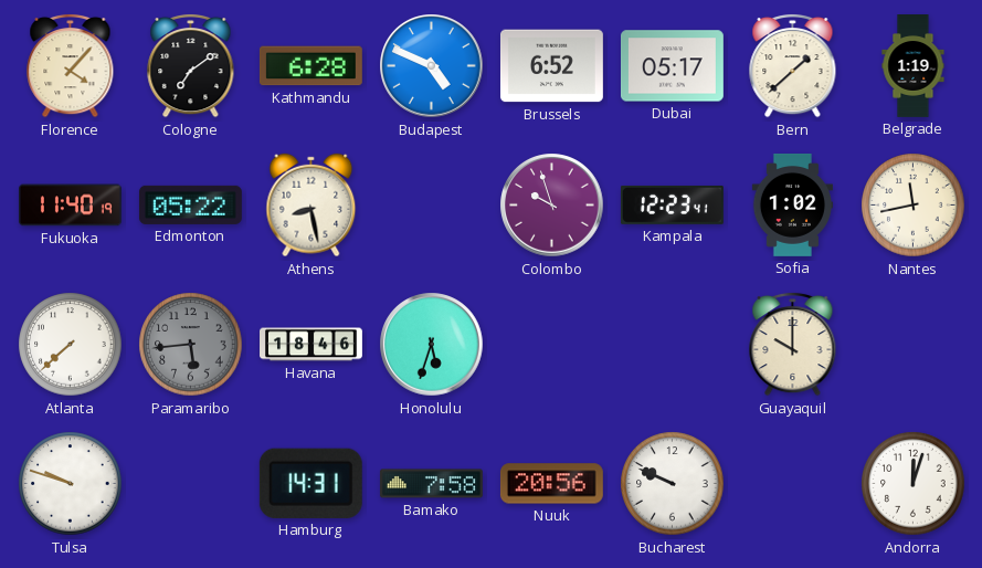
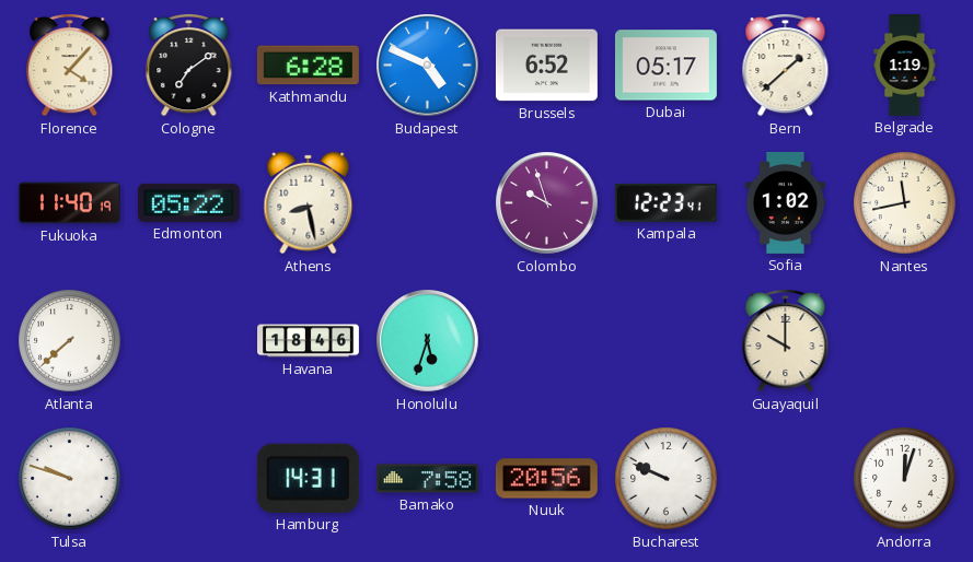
Paramaribo: 5:44 -> none (191, 345)
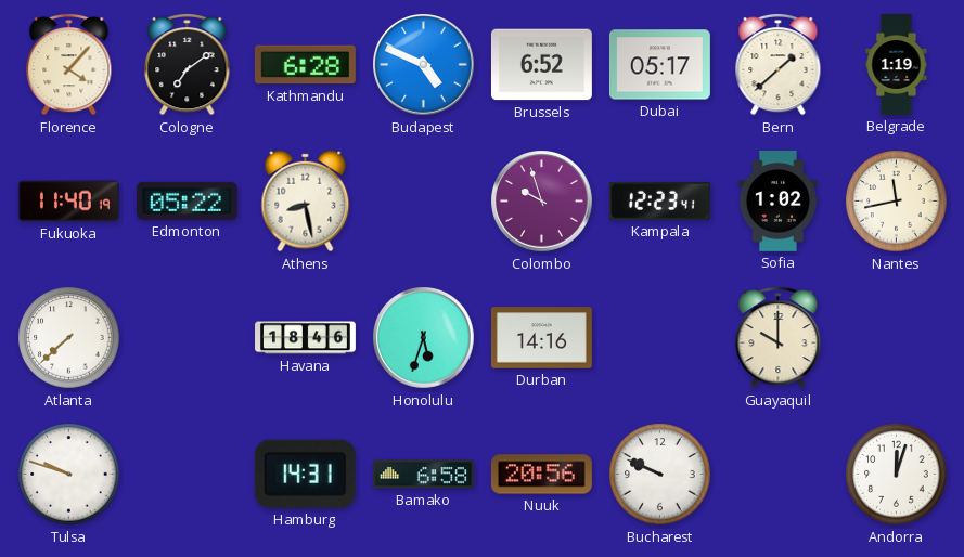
Durban: none -> 14:16 (541, 338)
Bamako: 7:58 -> 6:58 (423, 475)
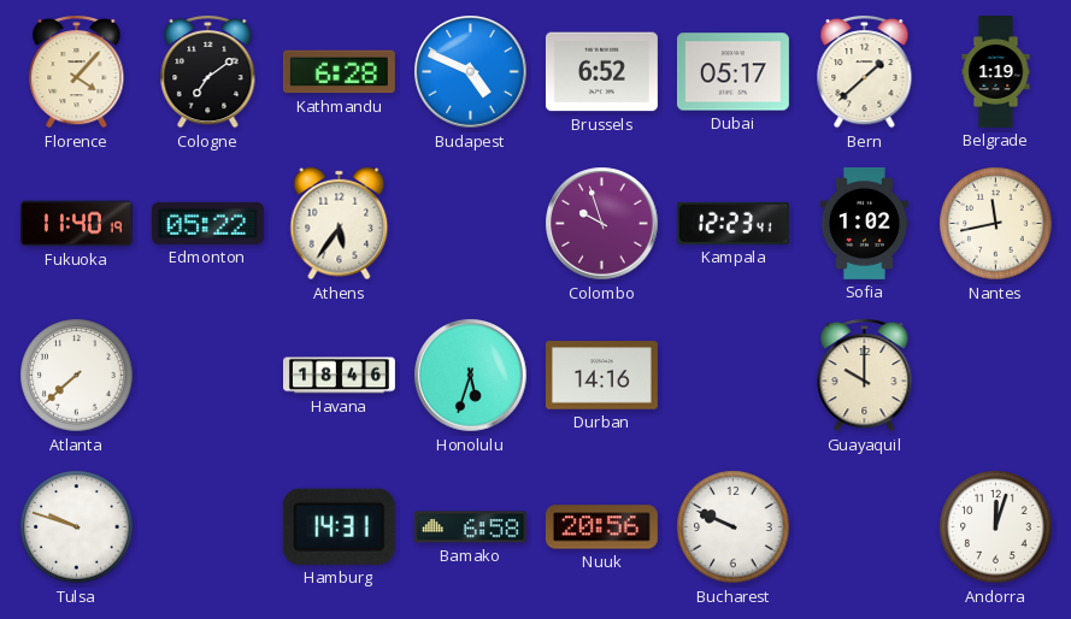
Athens: 8:28 -> 5:36 (340, 224)
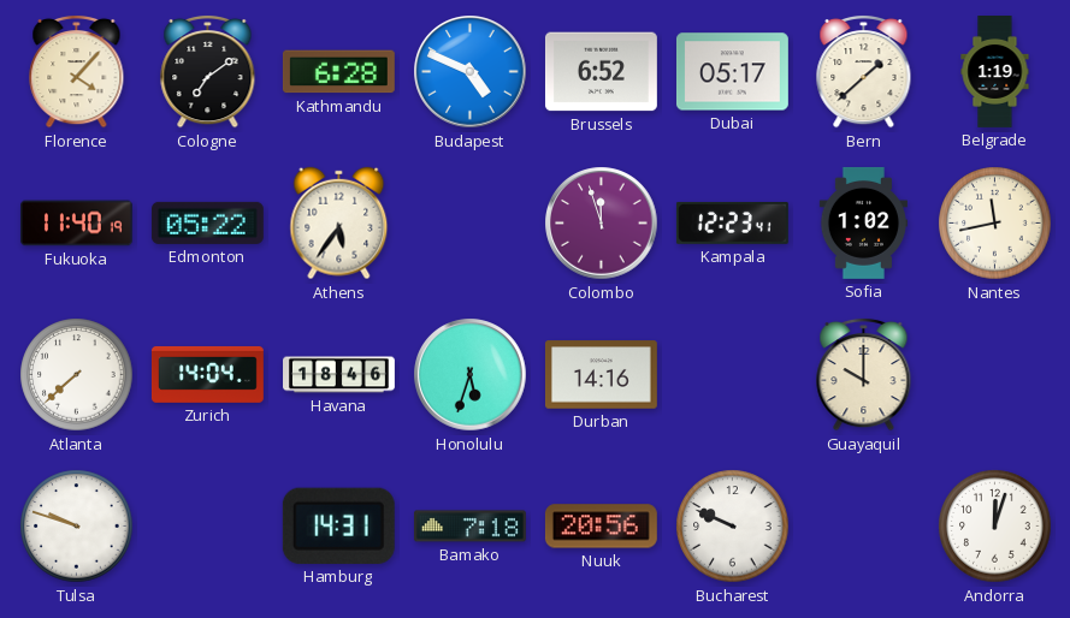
Colombo: 9:57 -> 11:57 (602, 224)
Zurich: none -> 14:04 (207, 374)
Bamako: 6:58 -> 7:18 (469, 527)
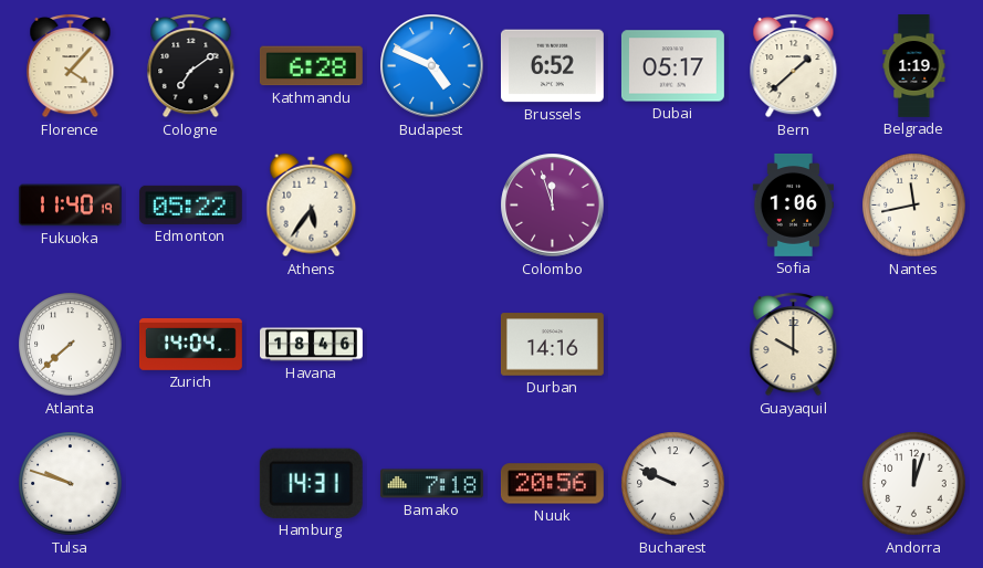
Kampala: 12:23 -> none (732, 222)
Sofia: 1:02 -> 1:06 (793, 204)
Honolulu: 5:33 -> none (471, 375)
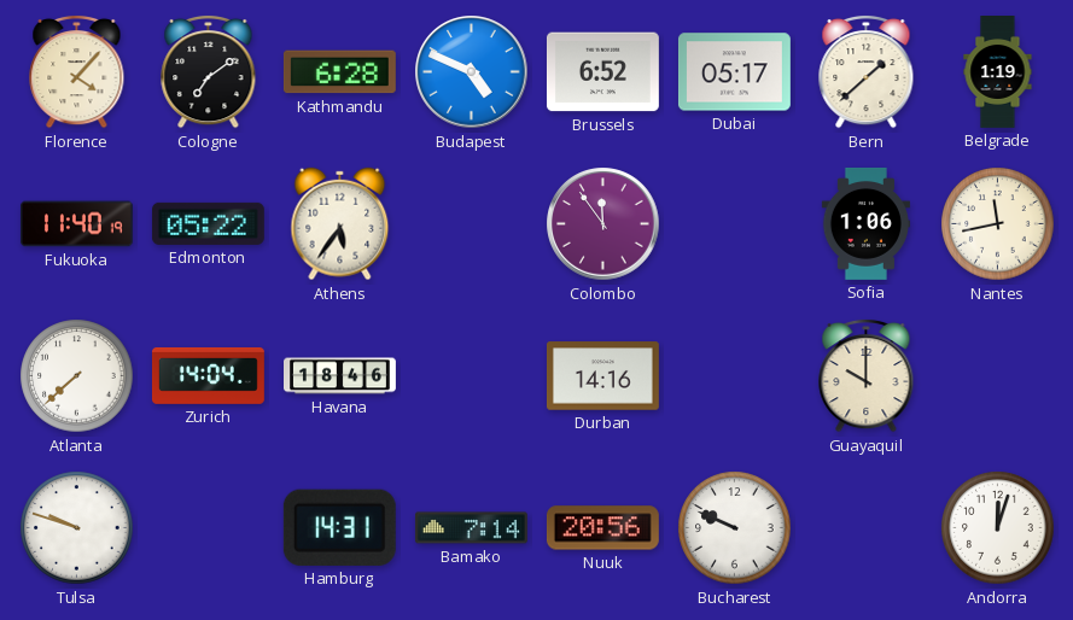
Colombo: 11:57 -> 11:54 (603, 224)
Bamako: 7:18 -> 7:14 (471, 528)
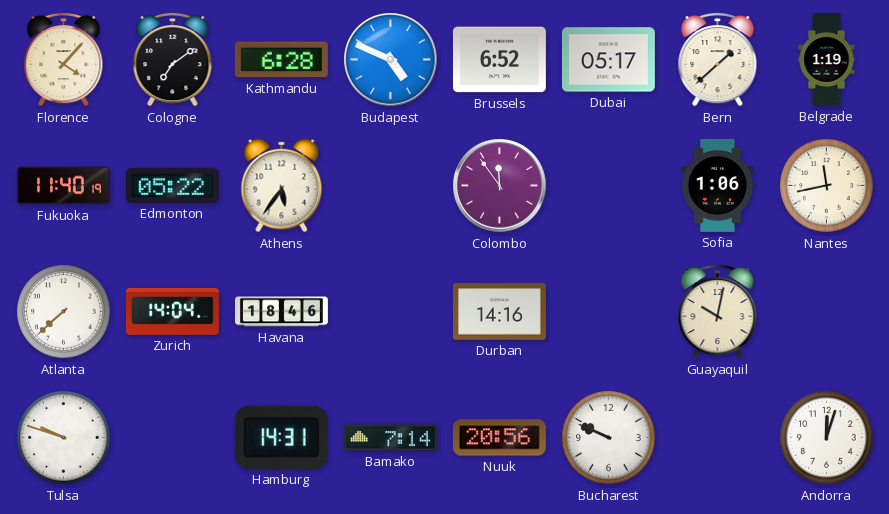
Guayaquil: 10:00 -> 10:02 (718, 311)
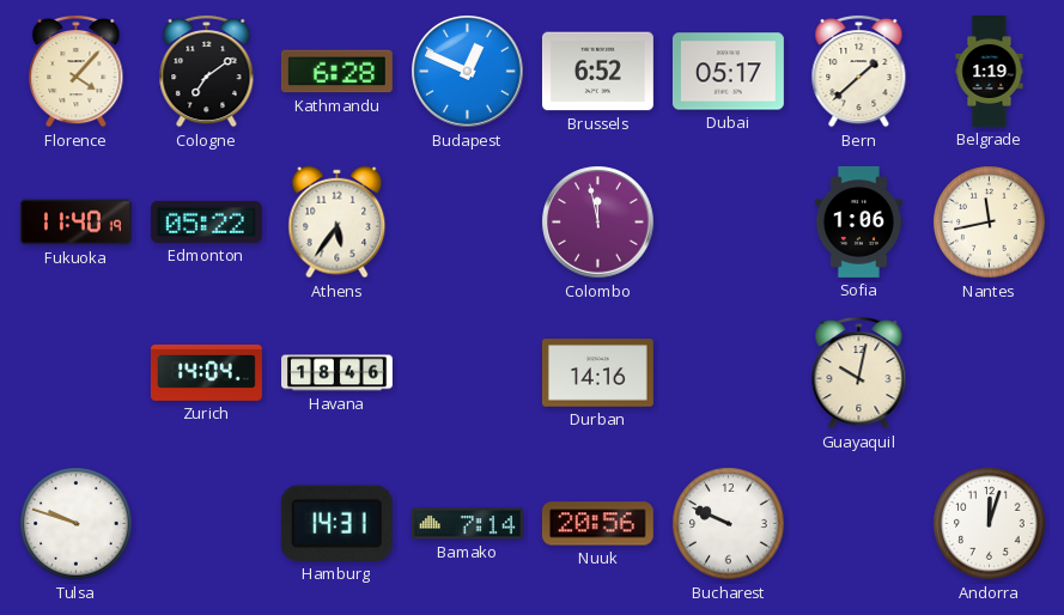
Budapest: 4:49 -> 12:49 (468, 72)
Colombo: 11:54 -> 11:58 (598, 223)
Atlanta: 7:38 -> none (64, 312)
